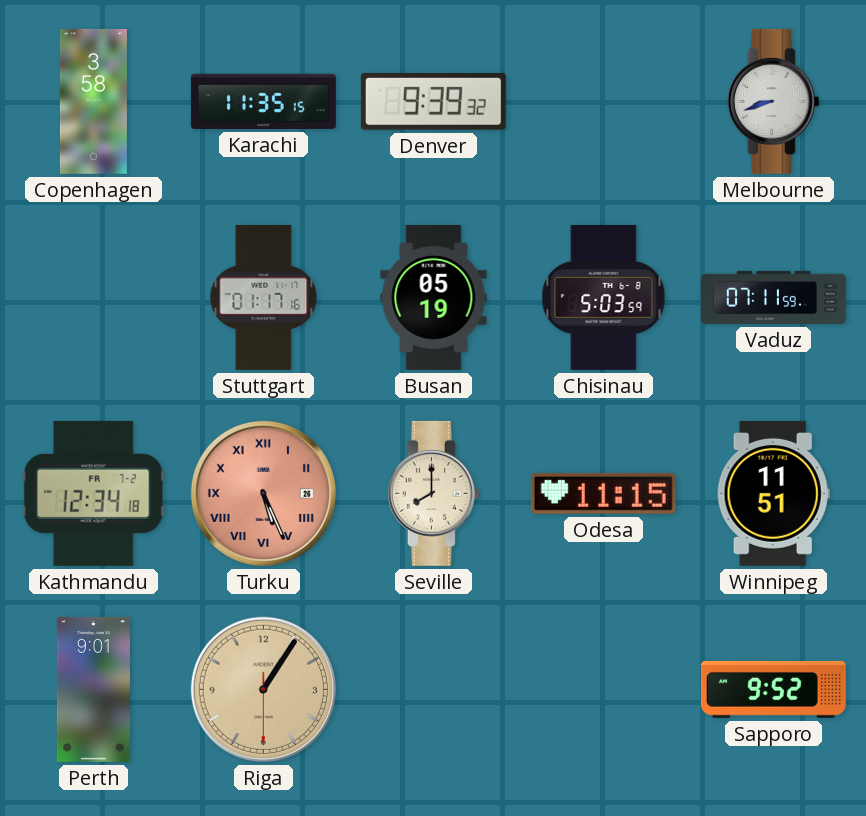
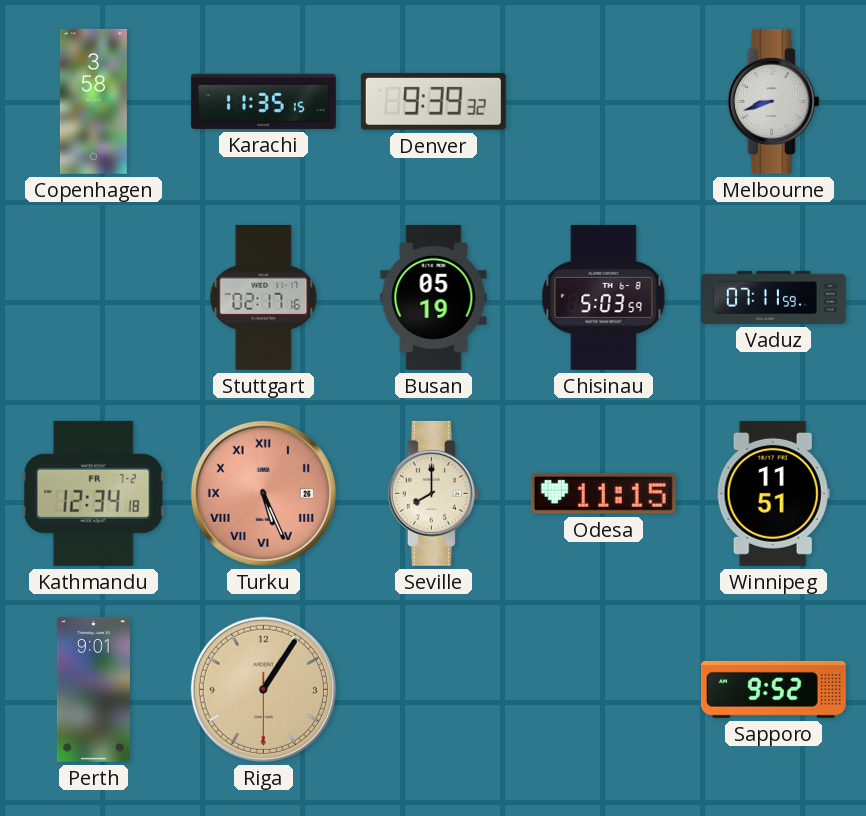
Stuttgart: 01:17 -> 02:17 (264, 297)
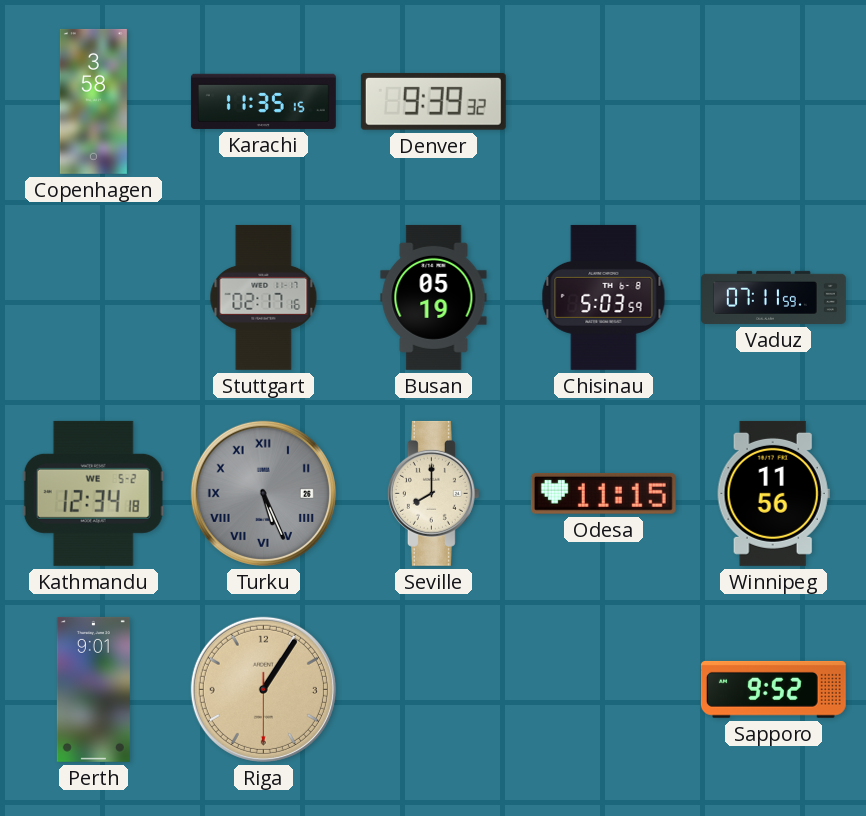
Melbourne: 8:42 -> none (773, 101)
Kathmandu date: FR 7-2 -> WE 5-2 (93, 493)
Turku dial: salmon -> grey (263, 493)
Winnipeg: 11:51 -> 11:56 (773, 493)
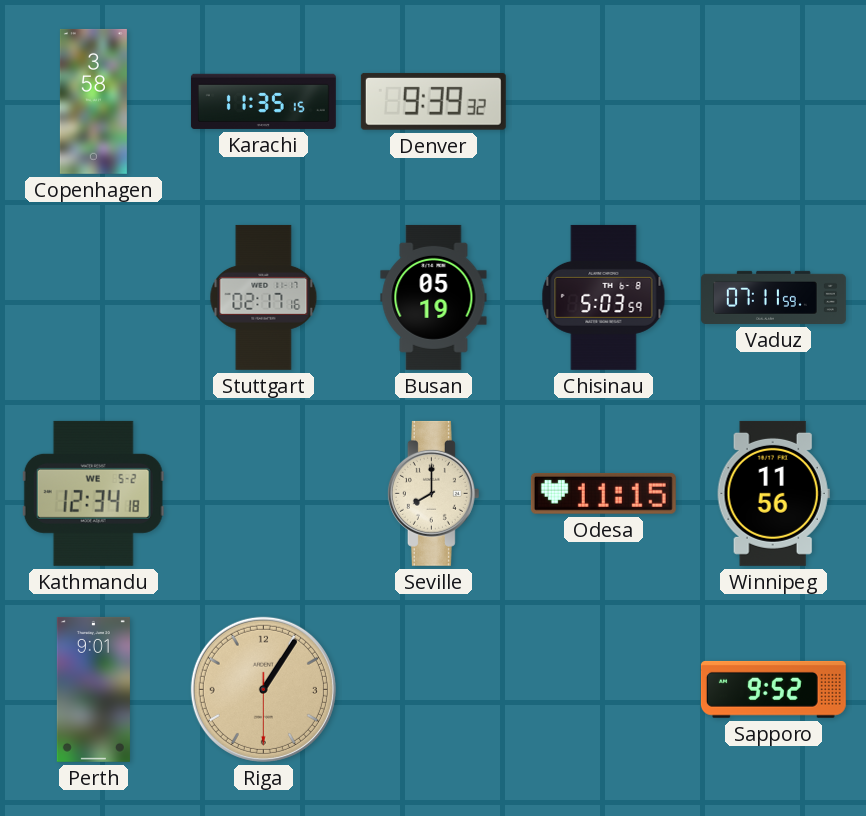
Turku: 5:26 -> none (263, 493)
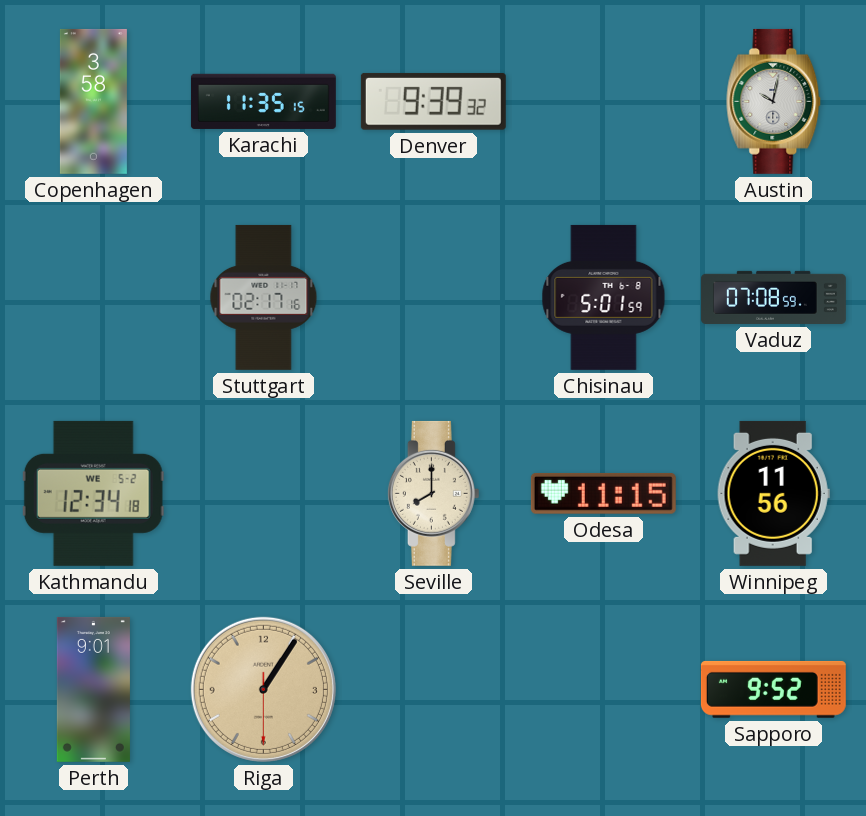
Austin: none -> 10:02 (774, 101)
Busan: 05:19 -> none (434, 297)
Chisinau: 5:03 -> 5:01 (604, 297)
Vaduz: 07:11 -> 07:08 (773, 297)
